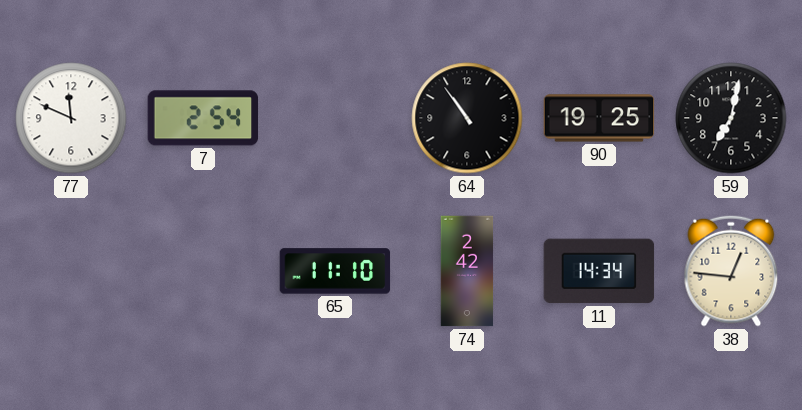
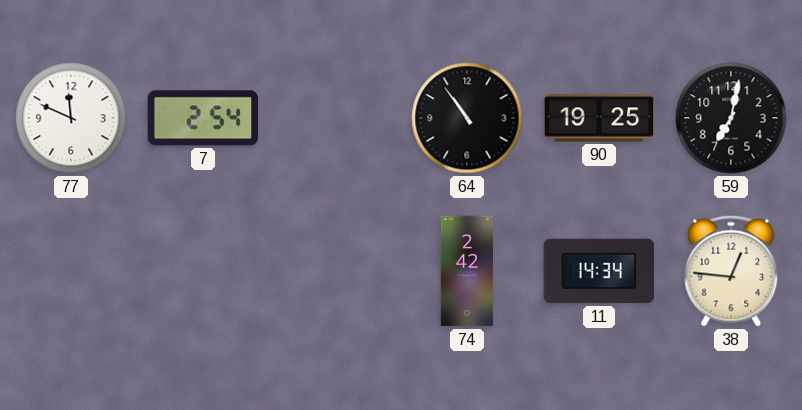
65: 11:10 -> none (335, 271)
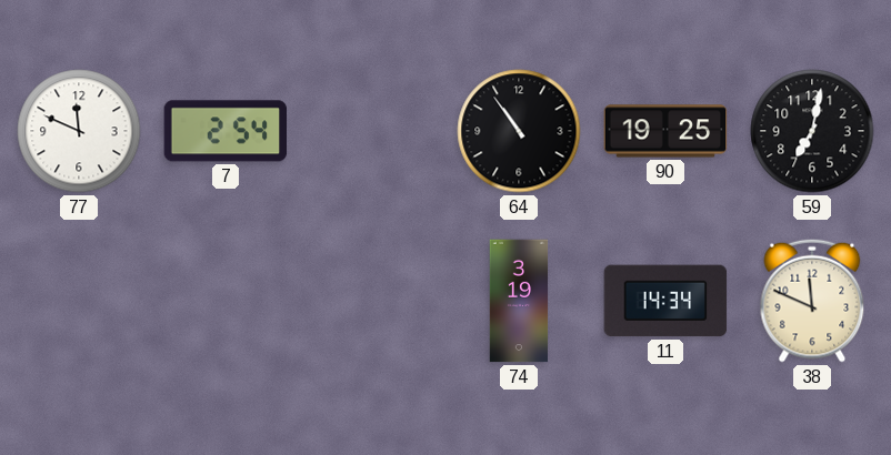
74: 2:42 -> 3:19 (519, 301)
38: 12:46 -> 11:49 (812, 301)
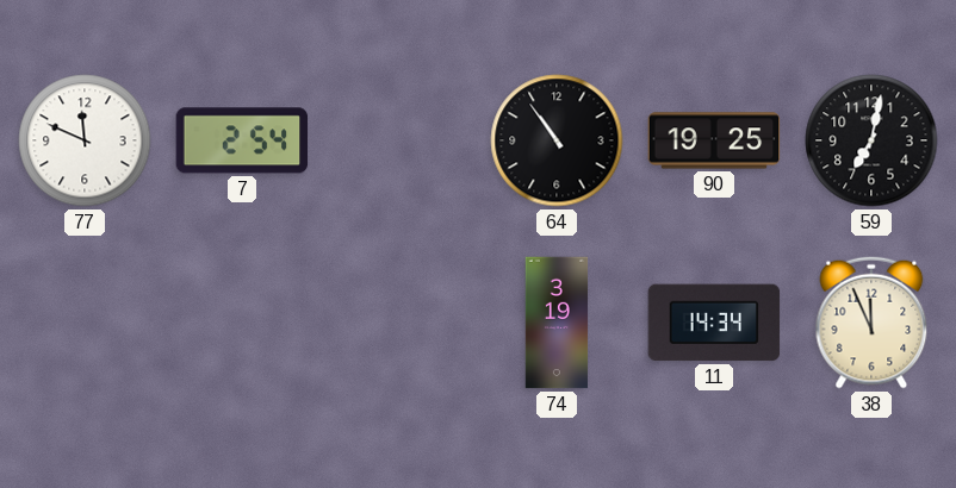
38: 11:49 -> 11:56 (871, 323)
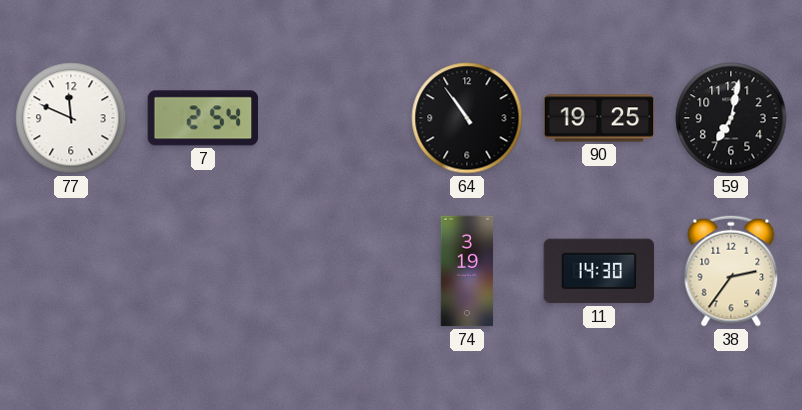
11: 14:34 -> 14:30 (599, 271)
38: 11:56 -> 2:36 (731, 271)
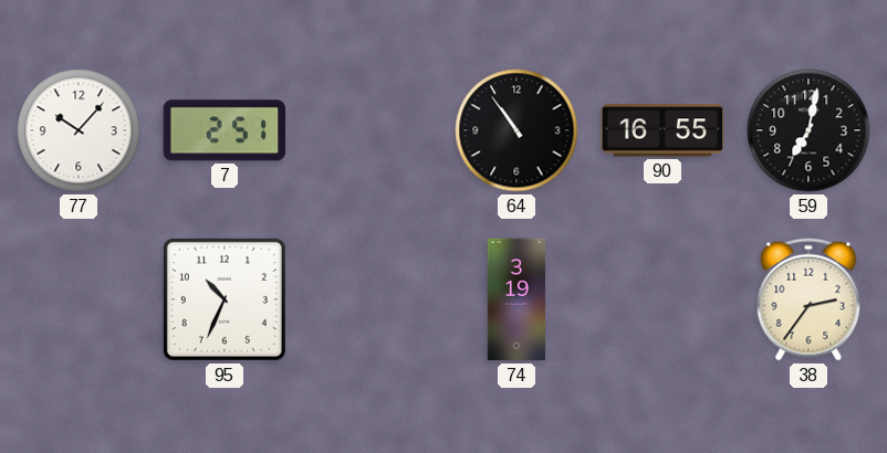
77: 11:49 -> 10:07 (79, 130)
7: 2:54 -> 2:51 (225, 130)
90: 19:25 -> 16:55 (662, 130)
95: none -> 10:34 (225, 299)
11: 14:30 -> none (599, 271)
